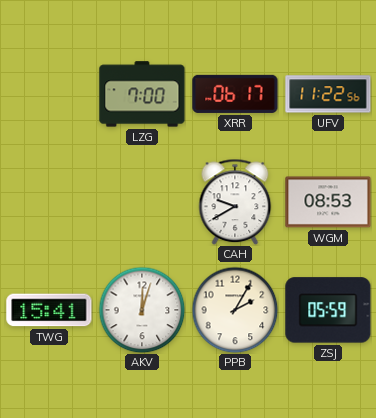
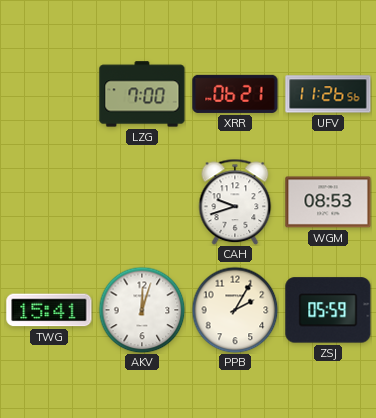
XRR: 06:17 -> 06:21 (235, 94)
UFV: 11:22 -> 11:26 (328, 94)
CAH: 9:40 -> 9:42 (235, 202)
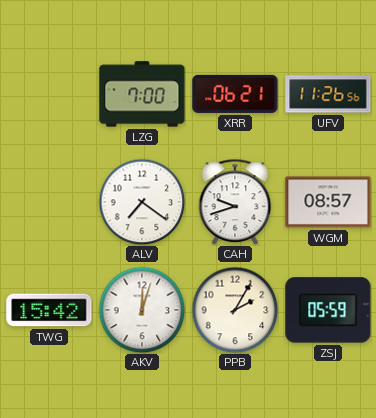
ALV: none -> 7:21 (142, 202)
WGM: 08:53 -> 08:57 (328, 202)
TWG: 15:41 -> 15:42 (49, 310)
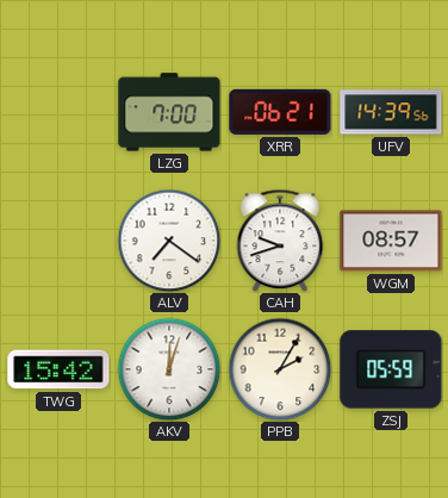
UFV: 11:26 -> 14:39 (391, 112)
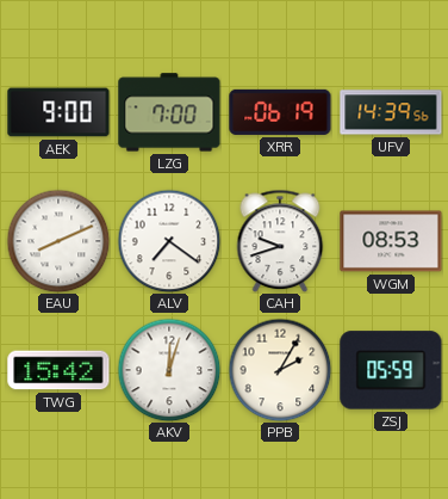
AEK: none -> 9:00 (58, 112)
XRR: 06:21 -> 06:19 (280, 112)
EAU: none -> 8:11 (58, 241)
WGM: 08:57 -> 08:53 (391, 241)
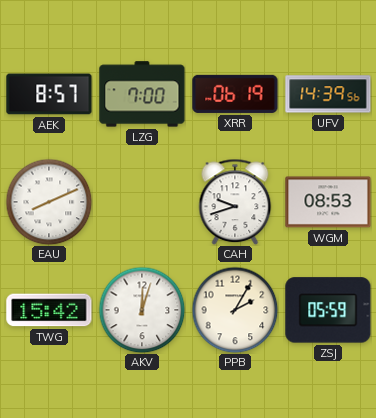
AEK: 9:00 -> 8:57 (49, 94)
ALV: 7:21 -> none (169, 241)
